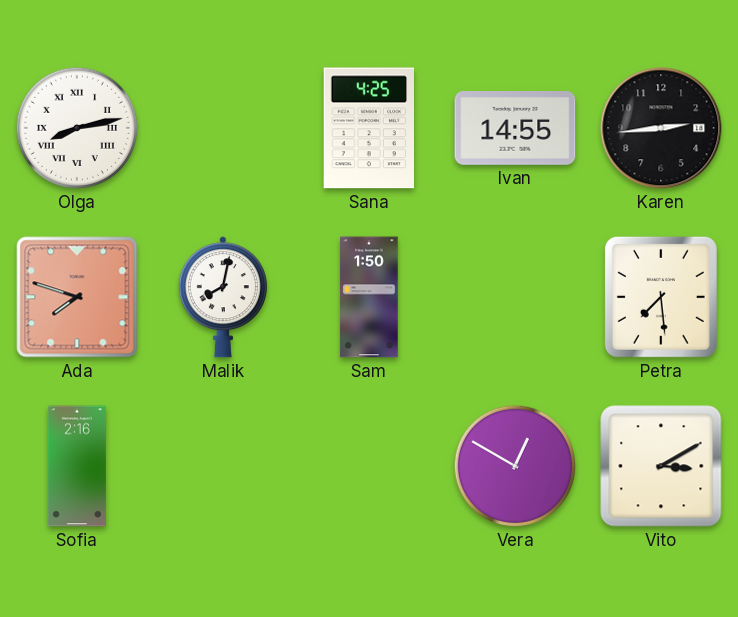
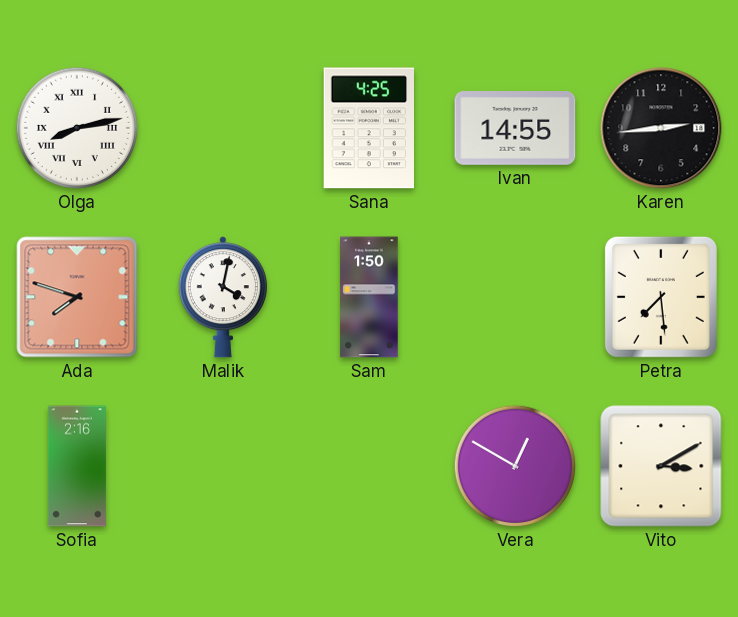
Malik: 8:02 -> 4:02 (223, 297)
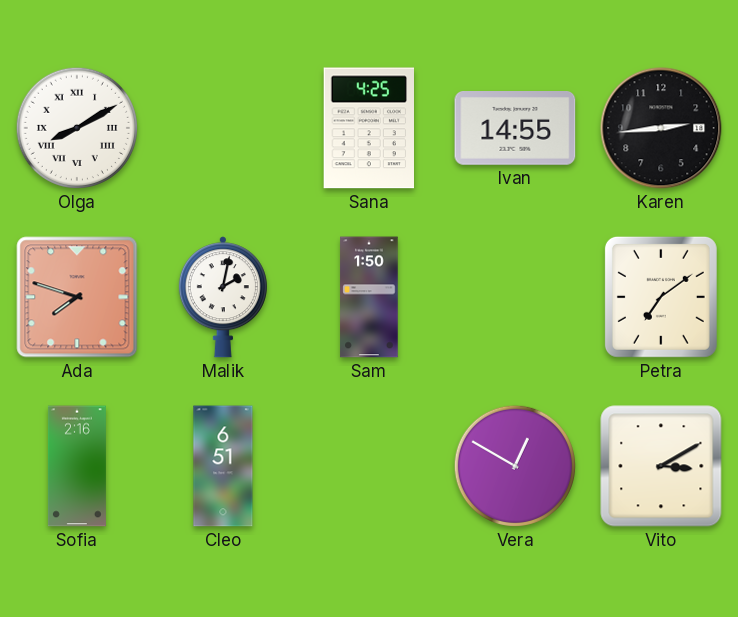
Olga: 8:13 -> 8:10 (77, 128)
Malik: 4:02 -> 2:02 (223, 297)
Petra: 7:29 -> 7:09 (661, 297)
Cleo: none -> 6:51 (223, 466)
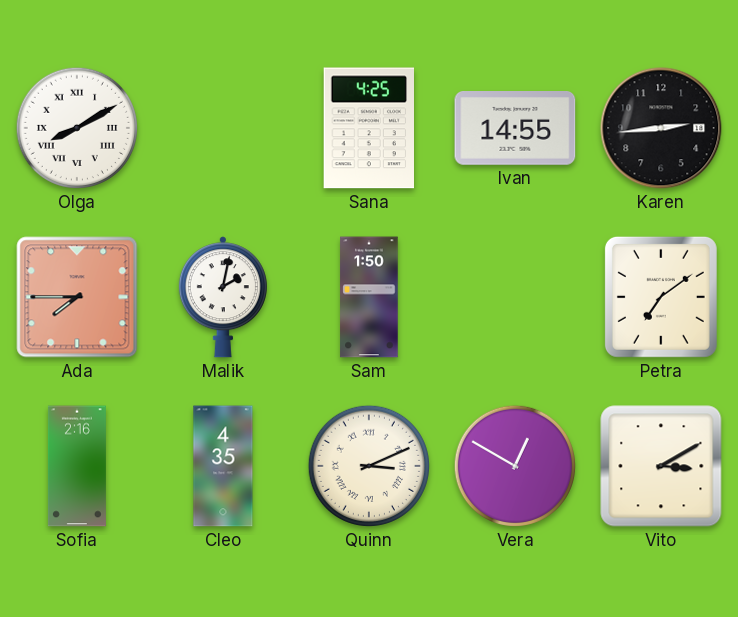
Ada: 7:48 -> 7:45 (77, 297)
Cleo: 6:51 -> 4:35 (223, 466)
Quinn: none -> 3:11 (369, 466)
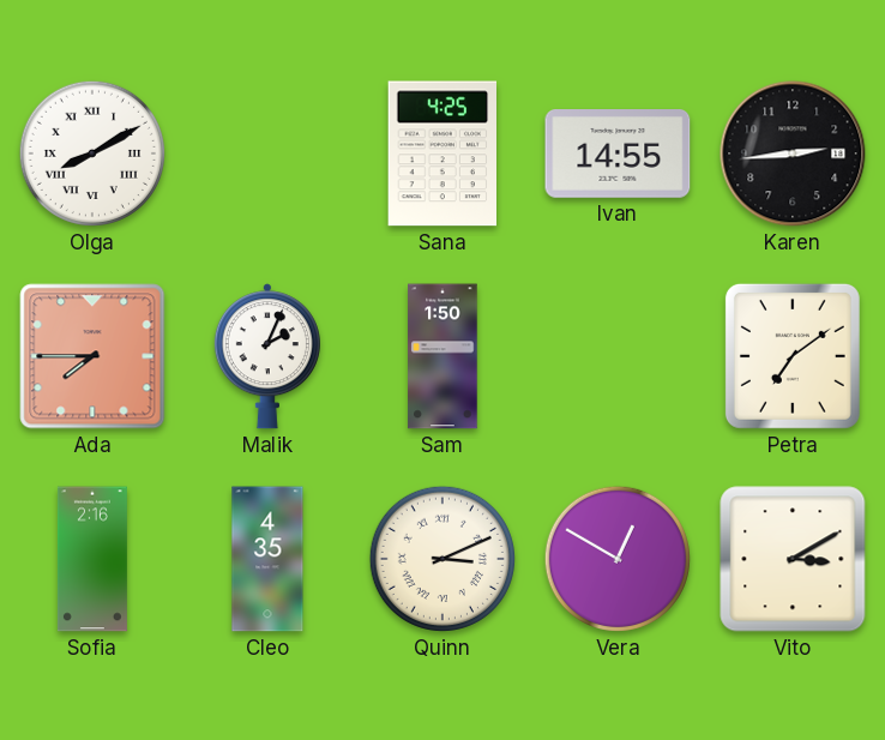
Malik: 2:02 -> 2:04 (267, 356)
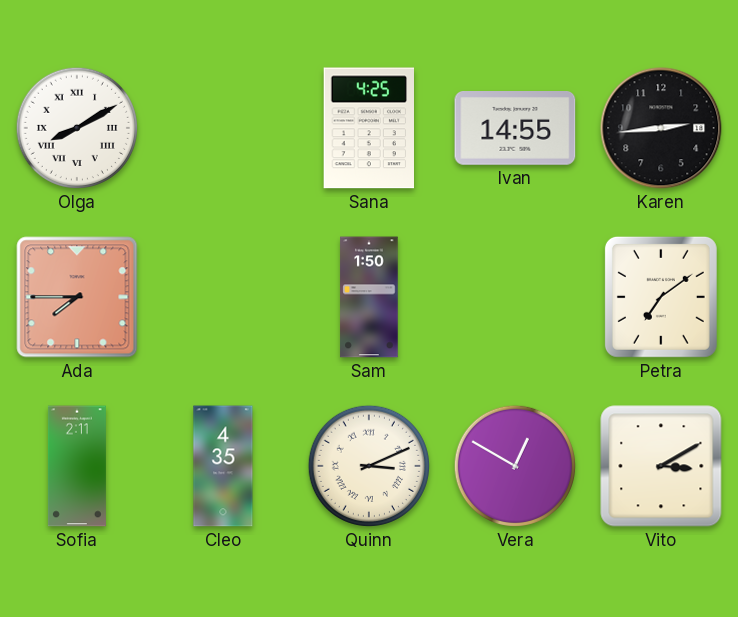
Malik: 2:04 -> none (267, 356)
Sofia: 2:16 -> 2:11 (77, 466)
